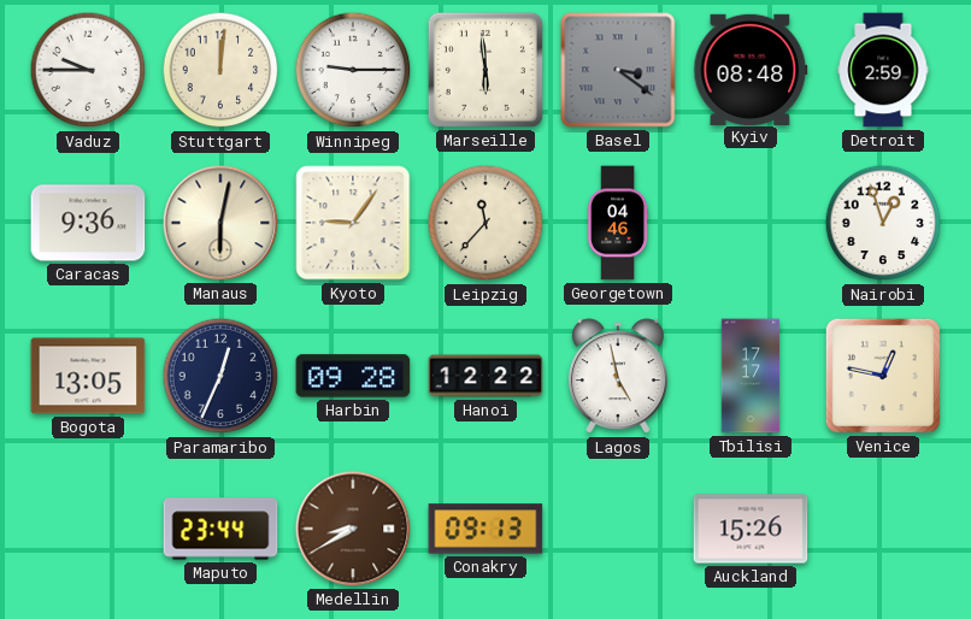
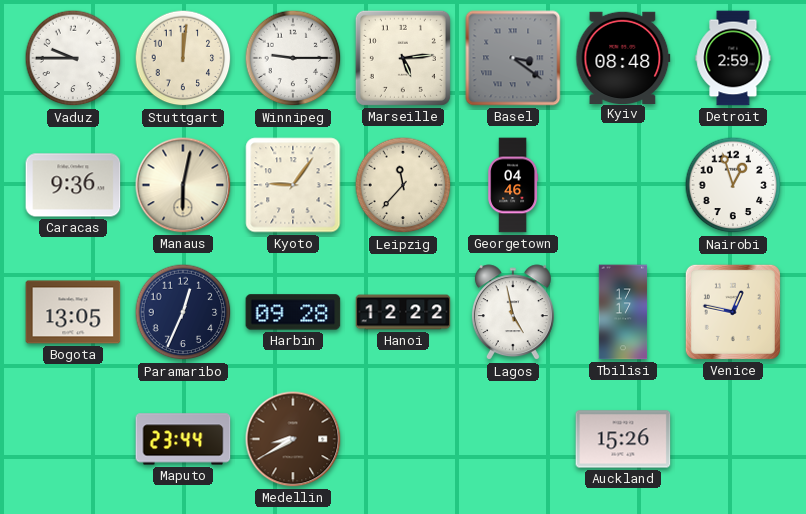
Marseille: 5:59 -> 5:14 (403, 58)
Conakry: 09:13 -> none (485, 529)
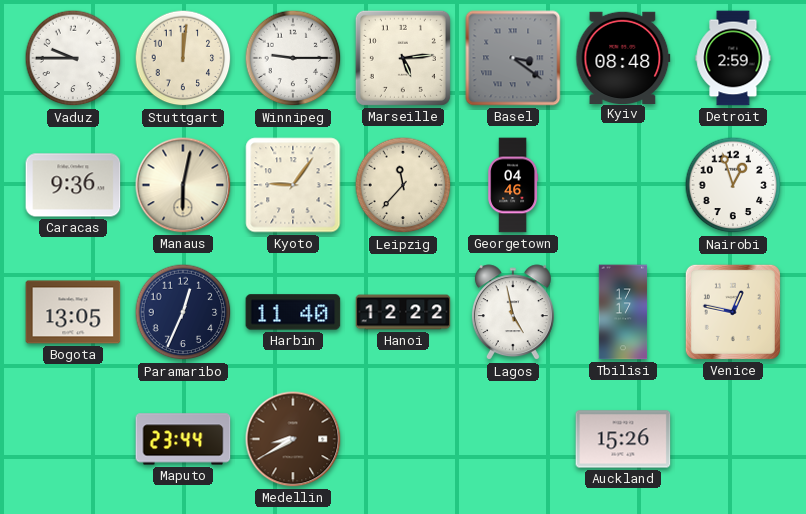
Harbin: 09:28 -> 11:40 (293, 312)
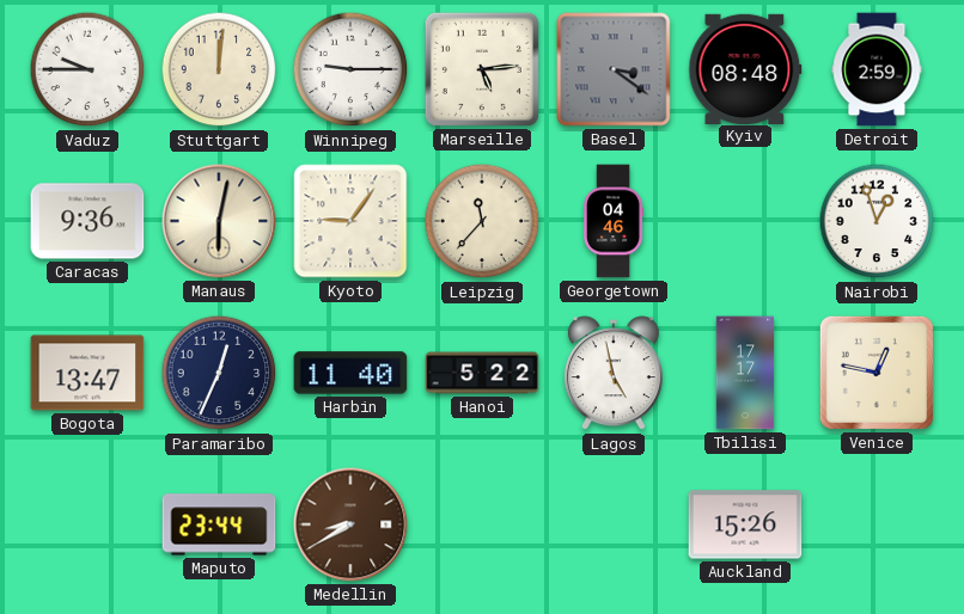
Bogota: 13:05 -> 13:47 (87, 373)
Hanoi: 12:22 -> 5:22 (482, 373)
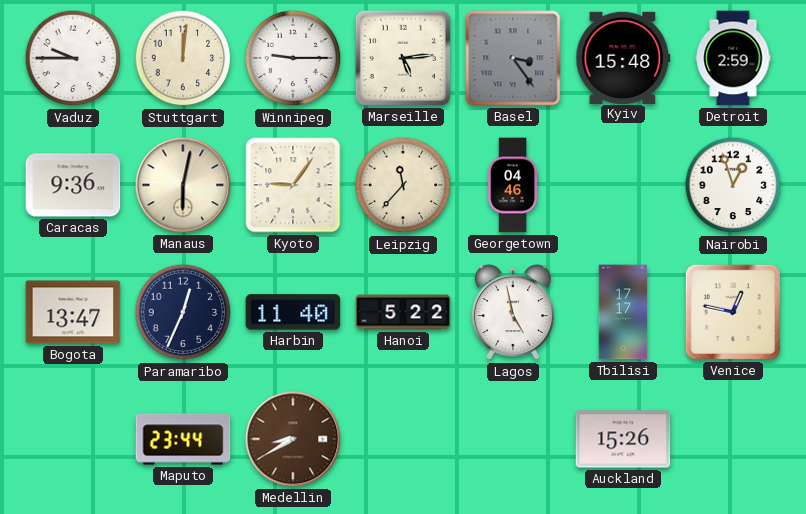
Basel: 3:21 -> 3:24 (513, 58)
Kyiv: 08:48 -> 15:48 (623, 57)
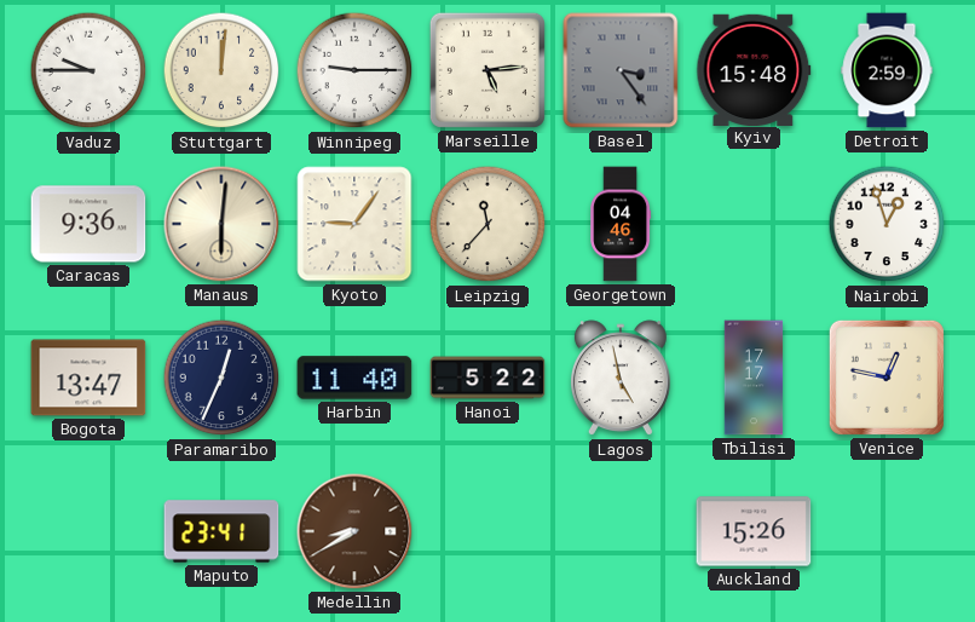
Manaus: 6:02 -> 6:01 (221, 224)
Maputo: 23:44 -> 23:41 (221, 531)
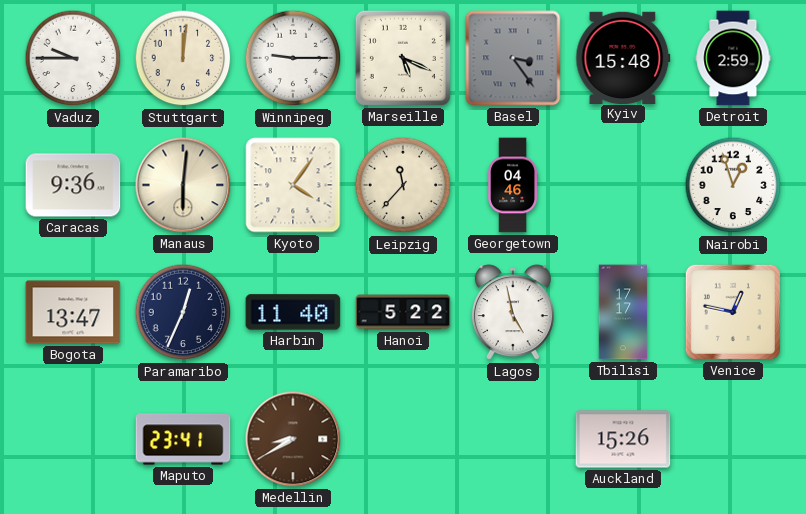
Marseille: 5:14 -> 5:19 (403, 58)
Kyoto: 9:06 -> 4:06 (293, 185)
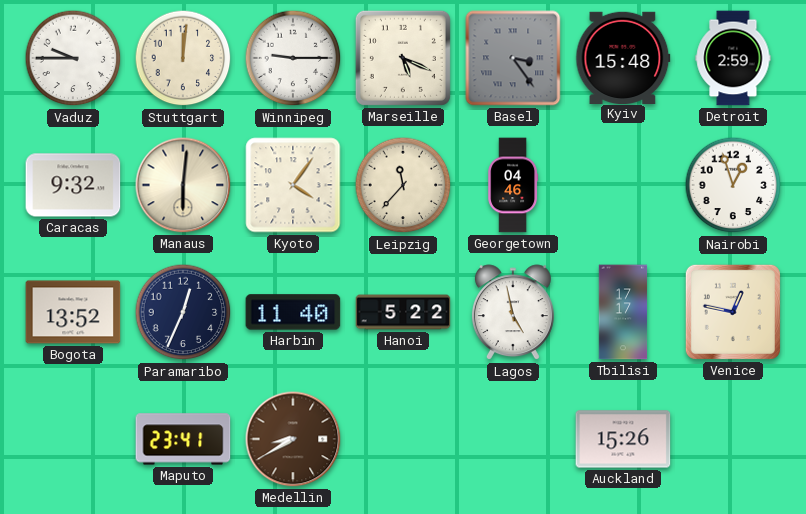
Caracas: 9:36 -> 9:32 (73, 185)
Bogota: 13:47 -> 13:52 (73, 312)
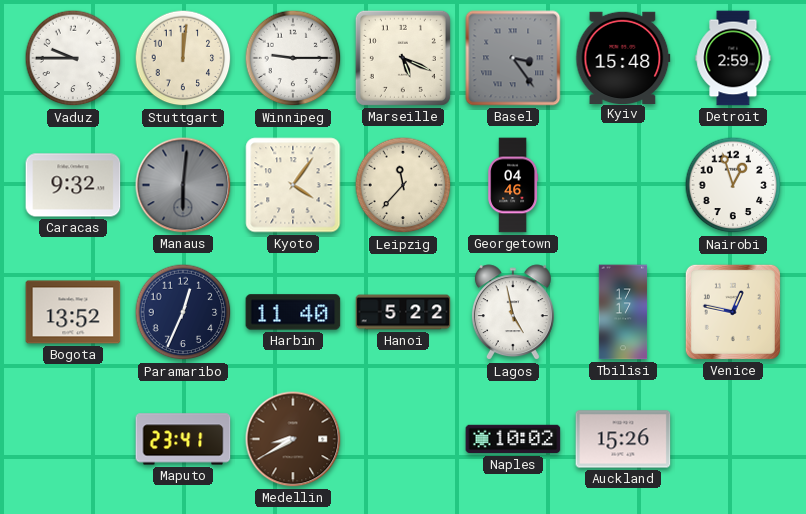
Manaus dial: cream -> grey (183, 185)
Naples: none -> 10:02 (513, 439)
